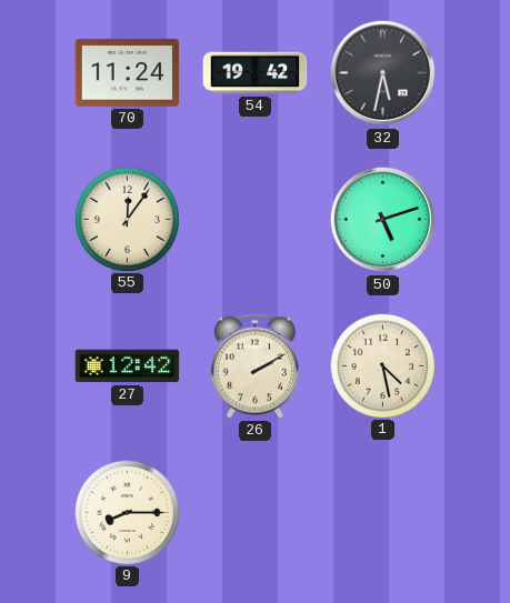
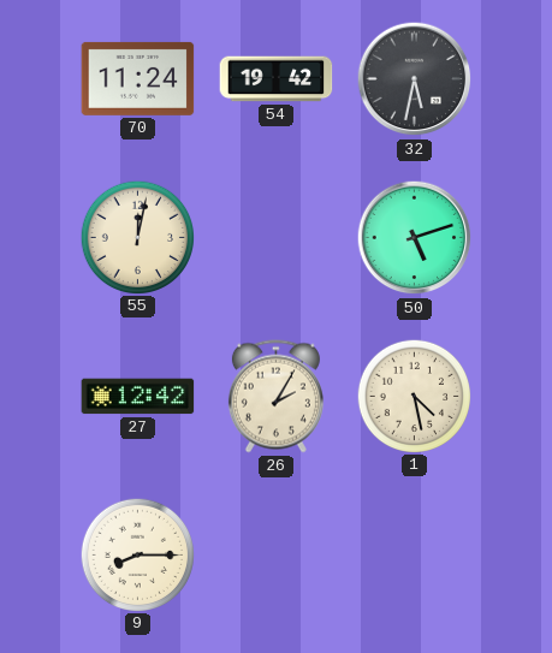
55: 12:06 -> 12:02 (137, 237)
26: 2:10 -> 2:05 (275, 397)
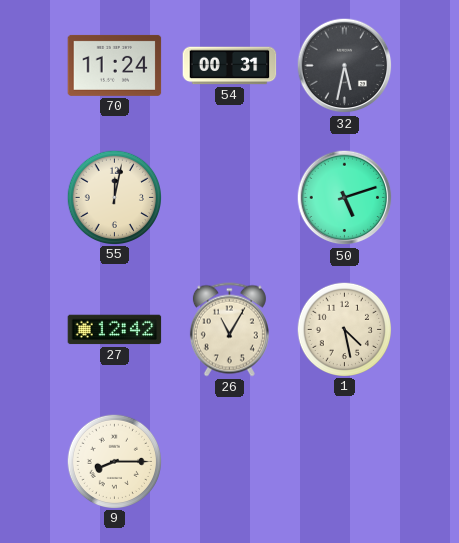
54: 19:42 -> 00:31 (230, 66)
26: 2:05 -> 11:05 (229, 330)
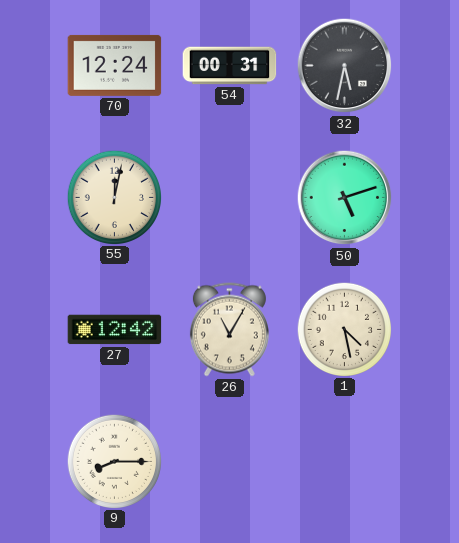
70: 11:24 -> 12:24 (115, 65)
